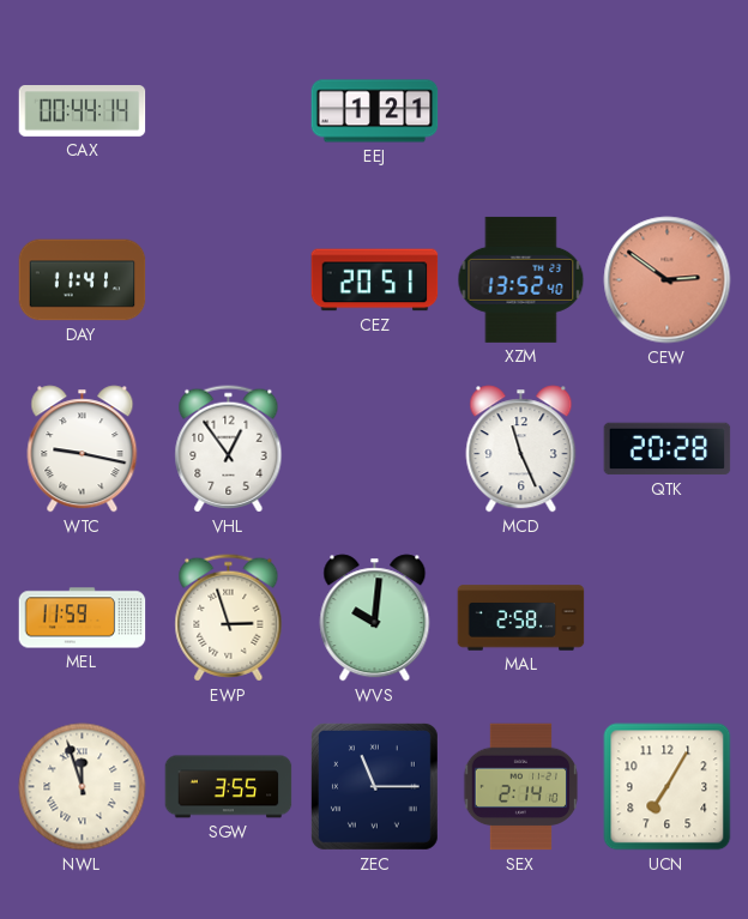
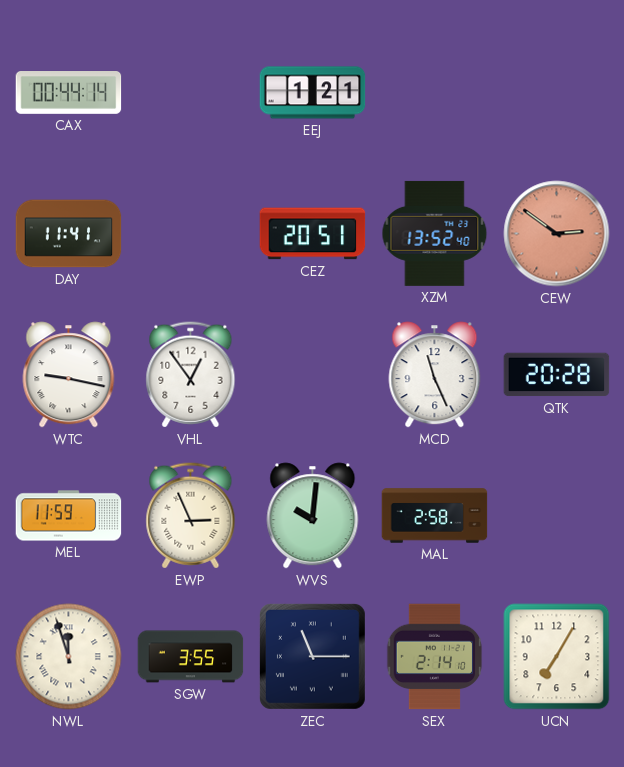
EWP: 2:57 -> 2:56 (191, 516)
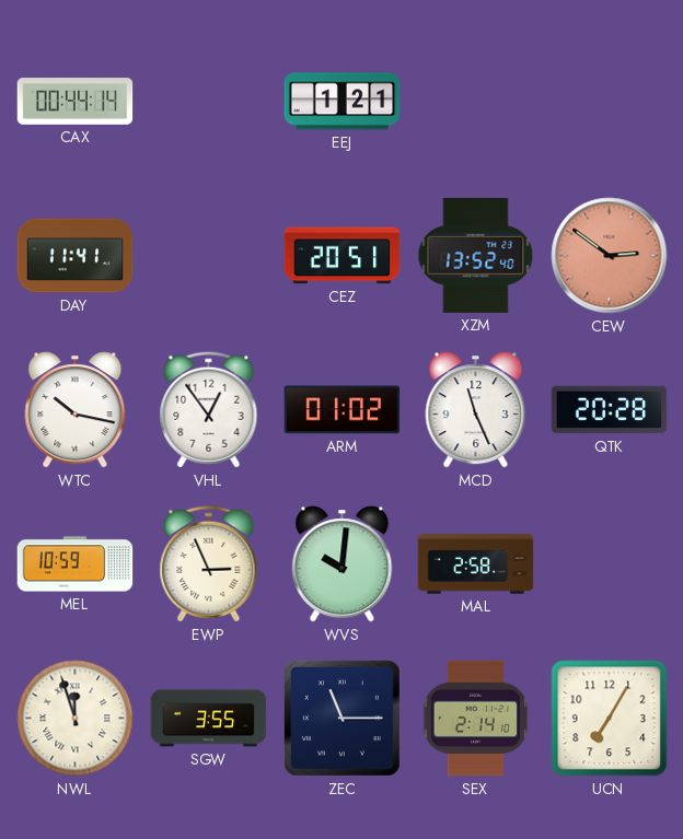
WTC: 9:17 -> 10:17 (76, 410)
ARM: none -> 01:02 (343, 410)
MEL: 11:59 -> 10:59 (76, 564)
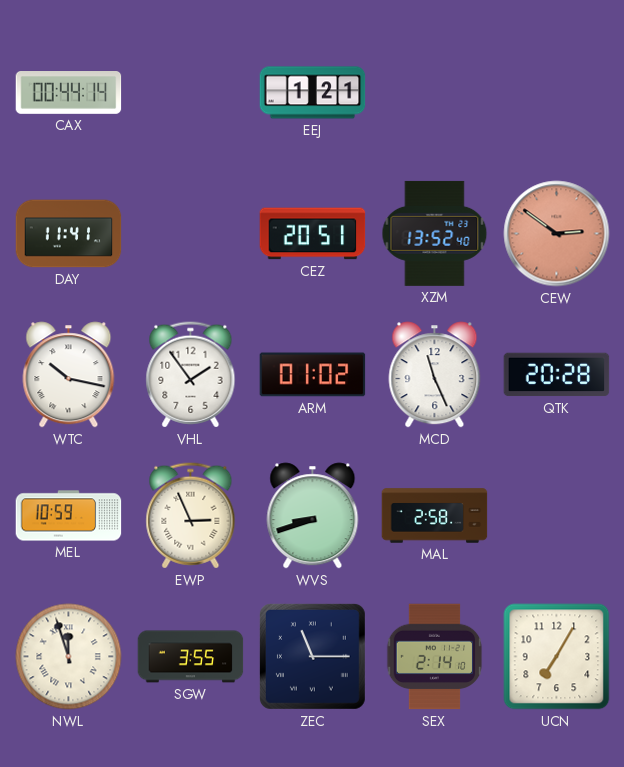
VHL: 12:54 -> 1:54 (191, 375)
WVS: 10:01 -> 8:42 (313, 516)
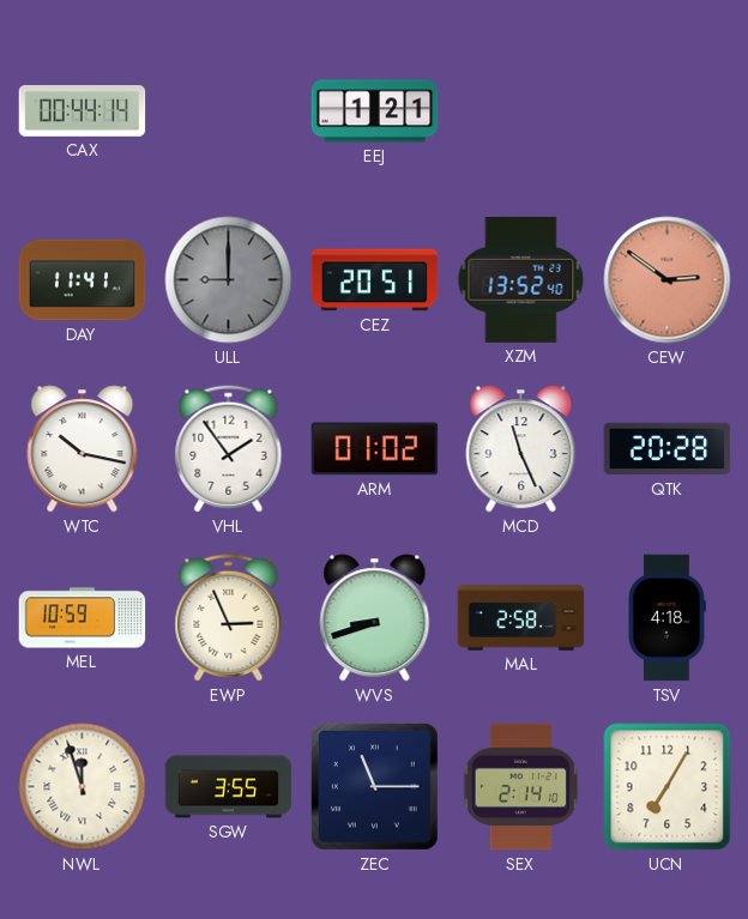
ULL: none -> 9:00 (229, 280)
TSV: none -> 4:18 (666, 618)
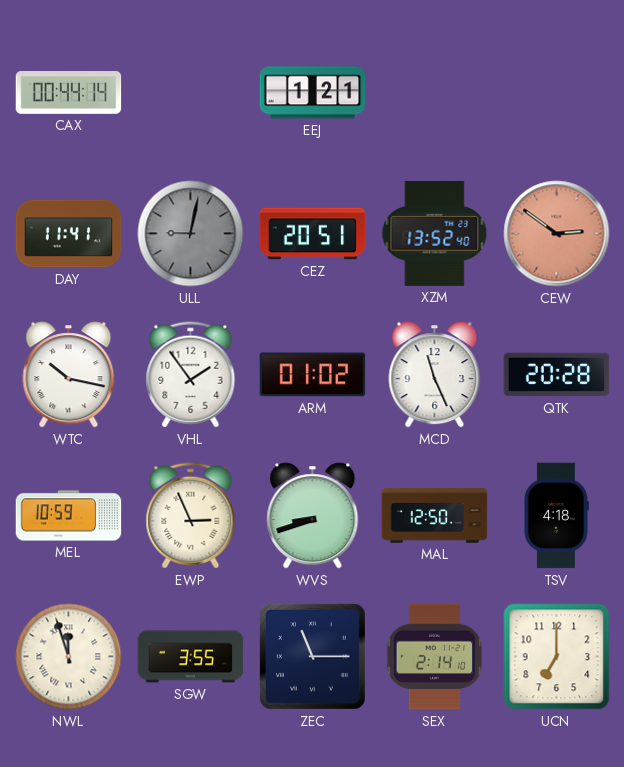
ULL: 9:00 -> 9:02 (191, 234)
MAL: 2:58 -> 12:50 (435, 516)
UCN: 7:05 -> 7:00 (557, 657)
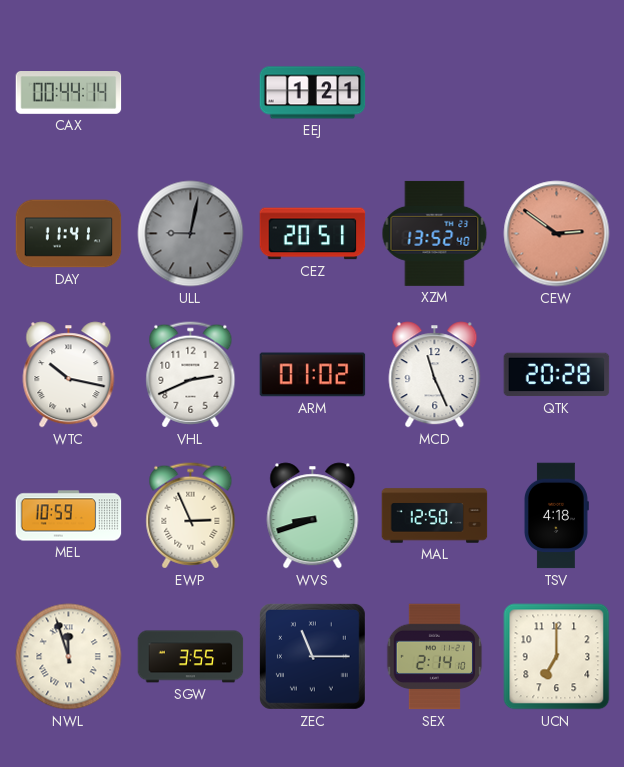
VHL: 1:54 -> 2:41 (191, 375)
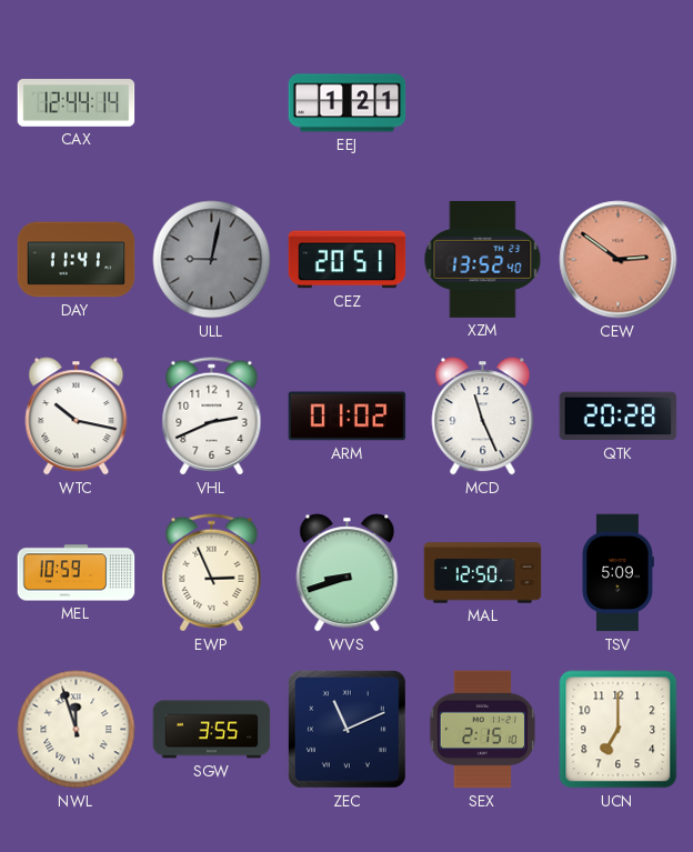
CAX: 00:44 -> 12:44 (77, 103)
TSV: 4:18 -> 5:09 (617, 573)
ZEC: 11:15 -> 11:11 (346, 729)
SEX: 2:14 -> 2:15 (483, 730)
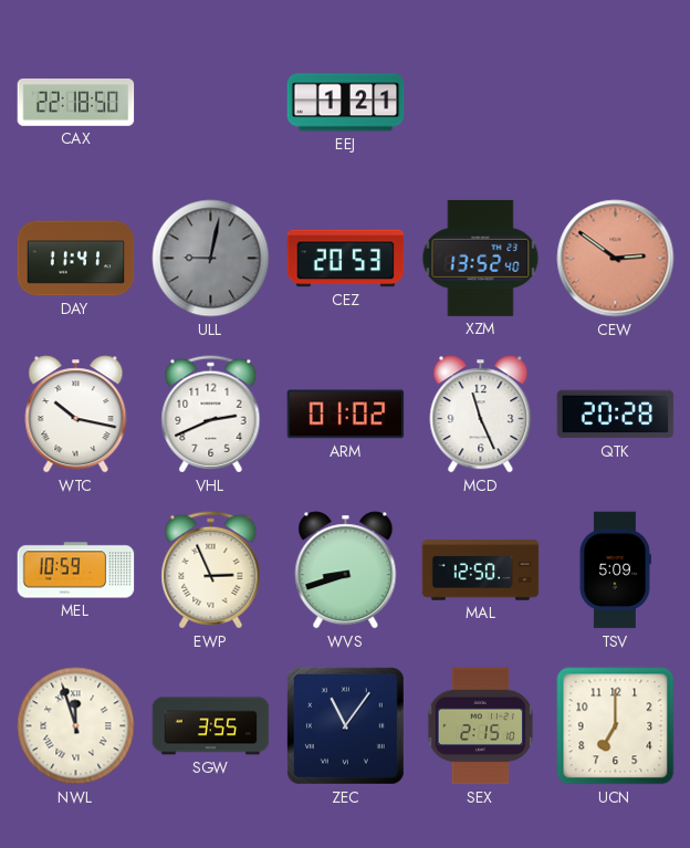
CAX: 12:44 -> 22:18 (76, 103)
CEZ: 20:51 -> 20:53 (346, 259)
ZEC: 11:11 -> 11:06 (345, 725)
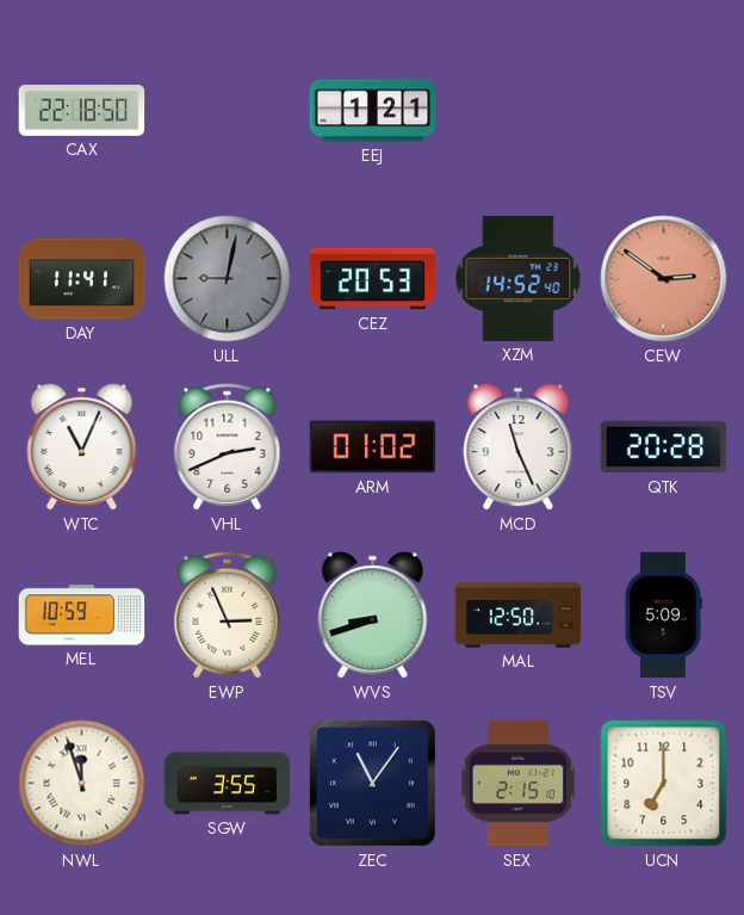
XZM: 13:52 -> 14:52 (519, 278)
WTC: 10:17 -> 11:04 (82, 447)
